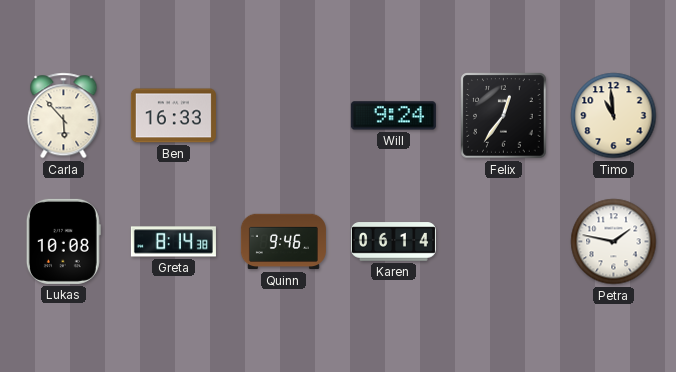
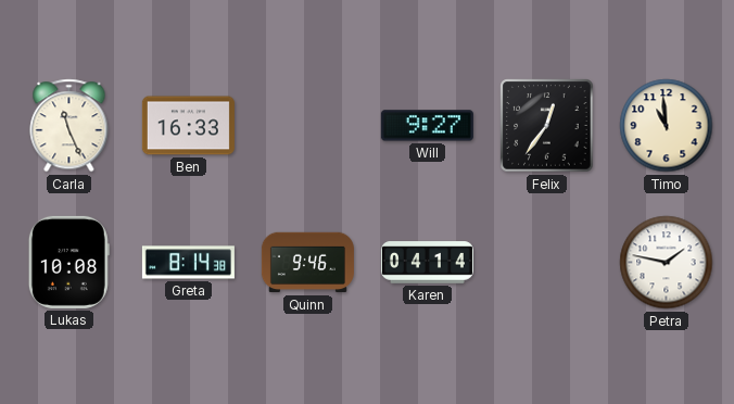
Carla: 5:53 -> 11:26 (69, 126)
Will: 9:24 -> 9:27 (427, 126)
Karen: 06:14 -> 04:14 (427, 263)
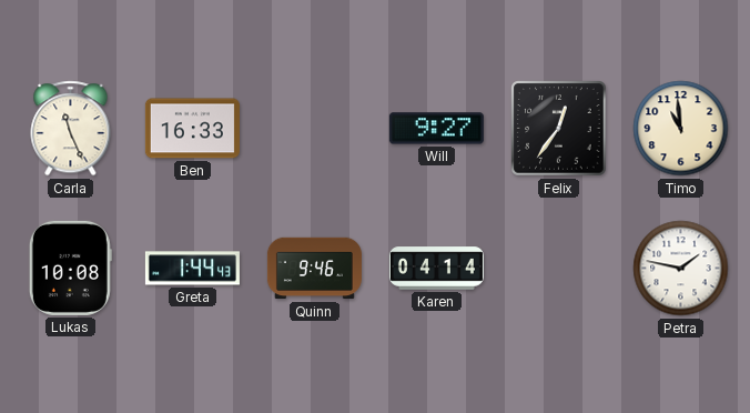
Greta: 8:14 -> 1:44 (192, 269)
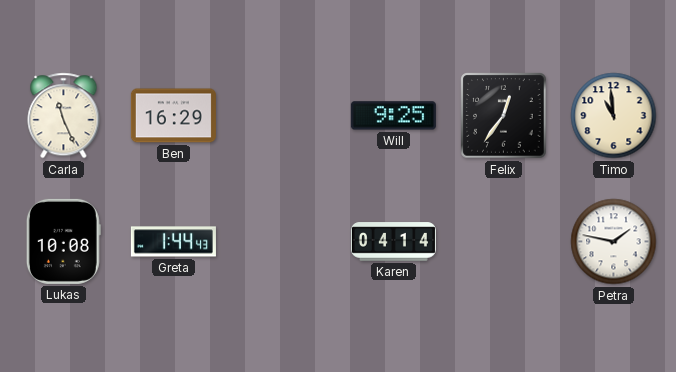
Ben: 16:33 -> 16:29 (173, 116)
Will: 9:27 -> 9:25 (393, 116)
Quinn: 9:46 -> none (314, 269)
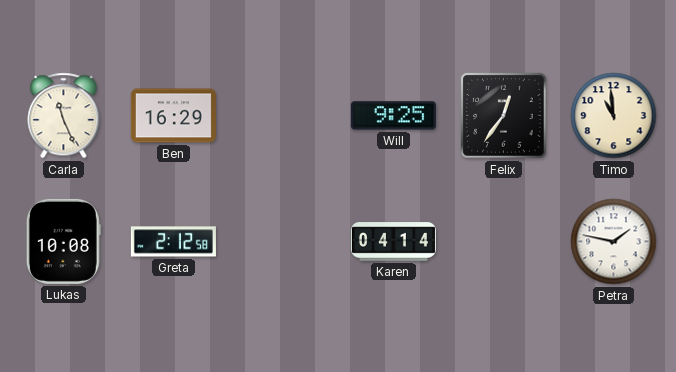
Greta: 1:44 -> 2:12 (173, 242)
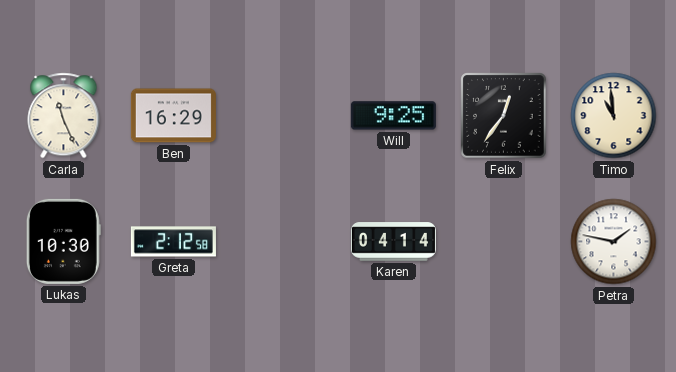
Lukas: 10:08 -> 10:30 (63, 241)
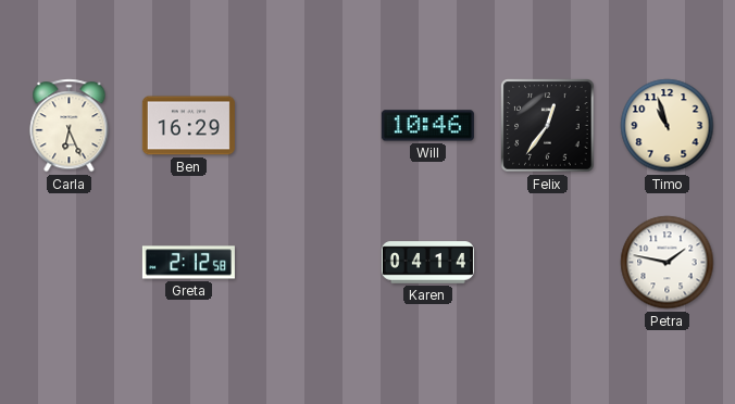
Carla: 11:26 -> 6:26 (70, 126)
Will: 9:25 -> 10:46 (427, 126)
Timo: 10:59 -> 10:57 (668, 126)
Lukas: 10:30 -> none (63, 241)
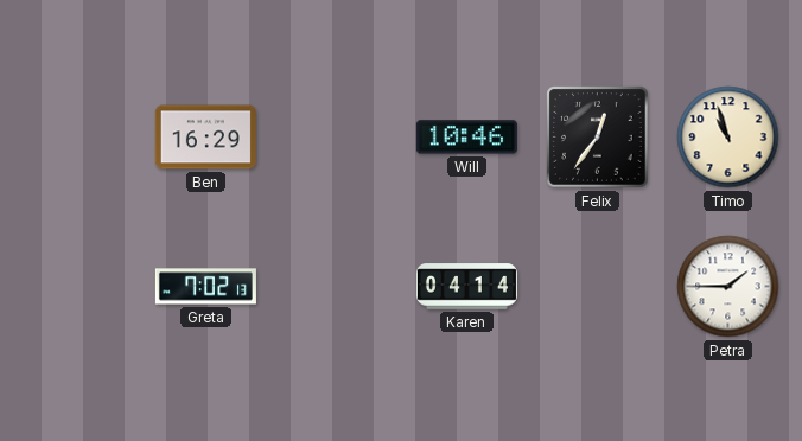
Carla: 6:26 -> none (70, 126)
Greta: 2:12 -> 7:02 (205, 287)
Petra: 1:47 -> 1:45 (728, 287)
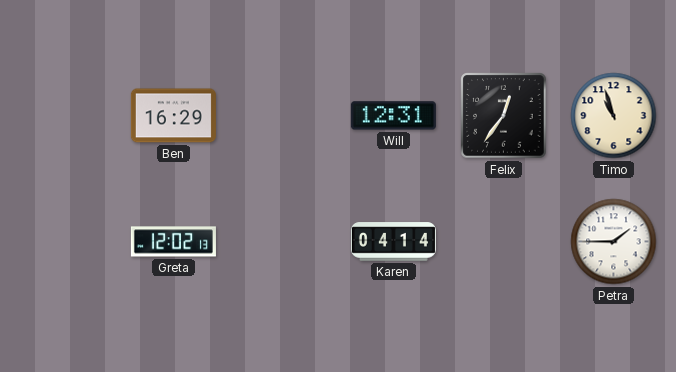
Will: 10:46 -> 12:31 (393, 116)
Greta: 7:02 -> 12:02 (173, 242)
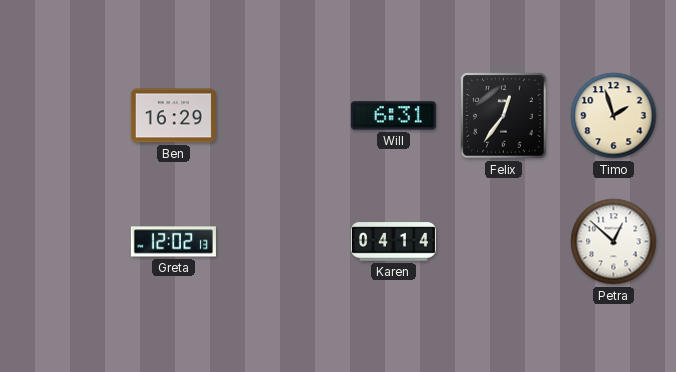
Will: 12:31 -> 6:31 (393, 116)
Timo: 10:57 -> 1:57 (614, 116)
Petra: 1:45 -> 12:52 (614, 242)
